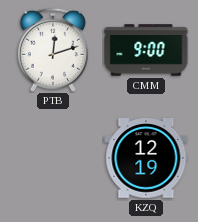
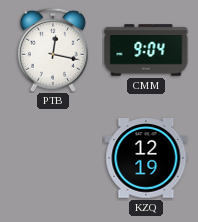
PTB: 12:12 -> 12:17 (53, 50)
CMM: 9:00 -> 9:04 (146, 50)
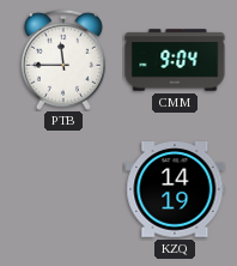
PTB: 12:17 -> 11:45 (63, 60)
KZQ: 12:19 -> 14:19 (175, 191)
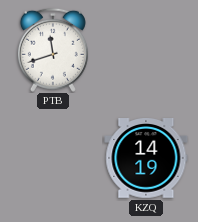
PTB: 11:45 -> 11:42 (53, 50)
CMM: 9:04 -> none (175, 60)
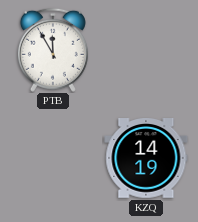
PTB: 11:42 -> 11:55 (53, 50)
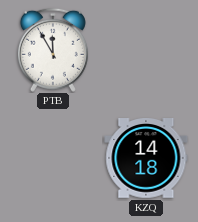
KZQ: 14:19 -> 14:18 (146, 159)
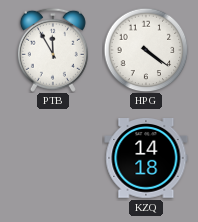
HPG: none -> 4:21 (146, 50)
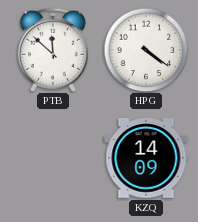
PTB: 11:55 -> 11:52 (53, 50)
KZQ: 14:18 -> 14:09 (146, 159)
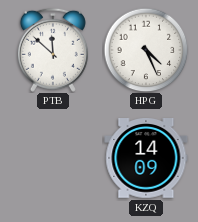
HPG: 4:21 -> 4:26 (146, 50)
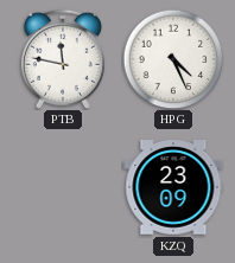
PTB: 11:52 -> 11:47 (63, 59)
KZQ: 14:09 -> 23:09 (173, 188)
